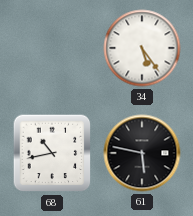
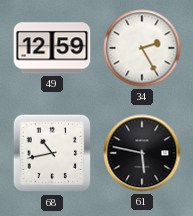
49: none -> 12:59 (52, 48)
34: 5:24 -> 2:25 (142, 48)
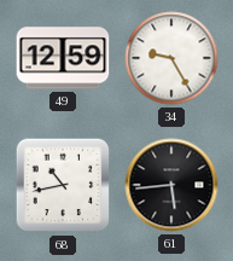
34: 2:25 -> 9:25 (171, 58)
61: 5:47 -> 5:44 (171, 185)
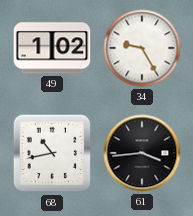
49: 12:59 -> 1:02 (52, 48)
61: 5:44 -> 3:44 (142, 153)
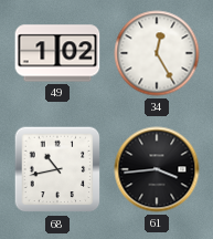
34: 9:25 -> 12:25 (157, 53)
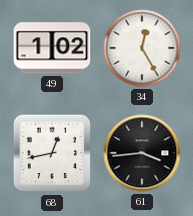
68: 10:43 -> 12:43 (52, 153)
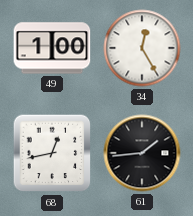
49: 1:02 -> 1:00 (52, 48)
61: 3:44 -> 1:44 (142, 153)
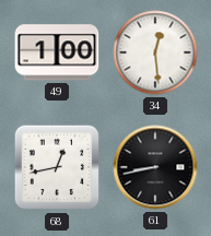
34: 12:25 -> 12:29 (155, 52)
61: 1:44 -> 8:43 (155, 167)
